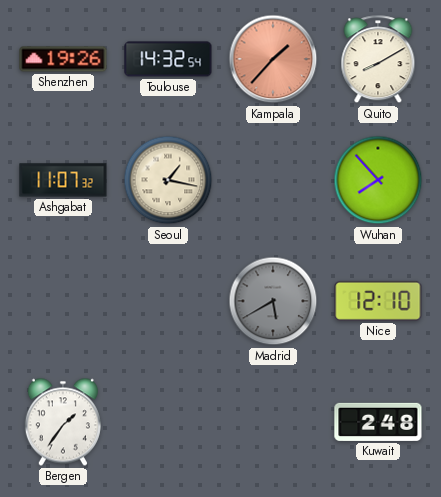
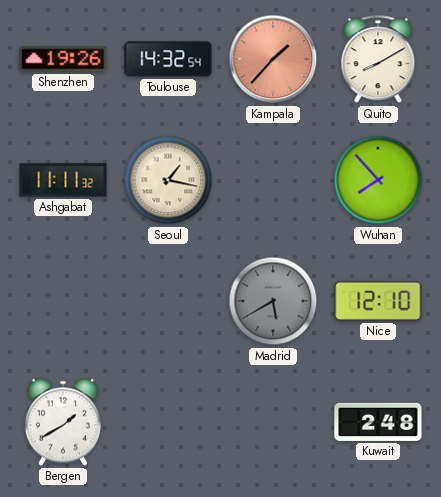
Ashgabat: 11:07 -> 11:11 (63, 180)
Bergen: 1:36 -> 1:40 (63, 422)
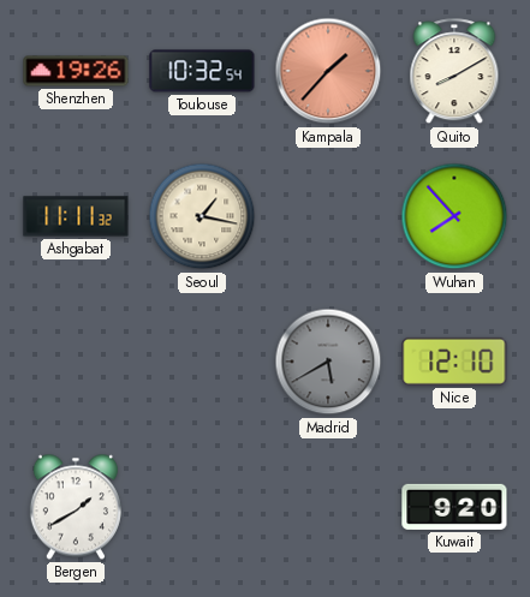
Toulouse: 14:32 -> 10:32 (202, 71)
Kuwait: 2:48 -> 9:20 (454, 507)
